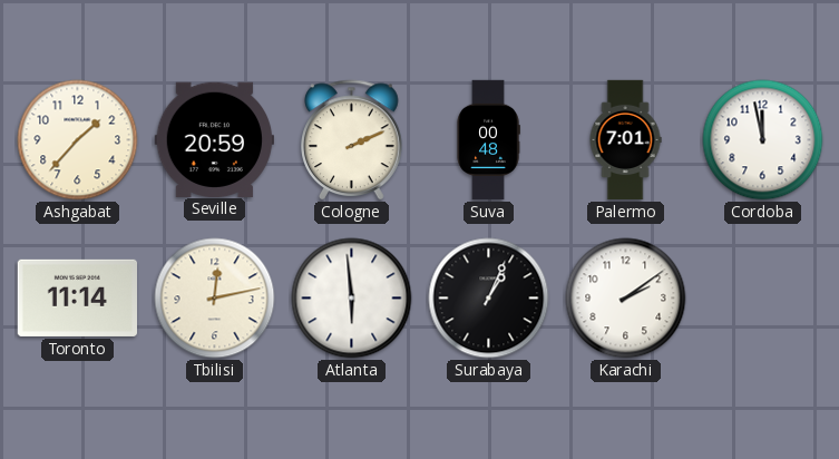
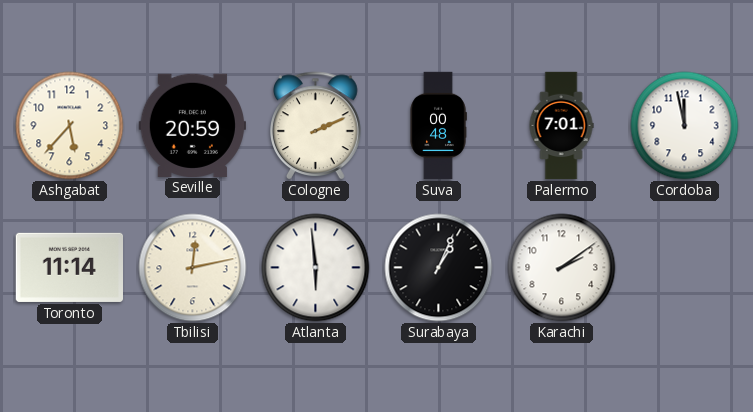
Ashgabat: 1:37 -> 5:37 (70, 126)
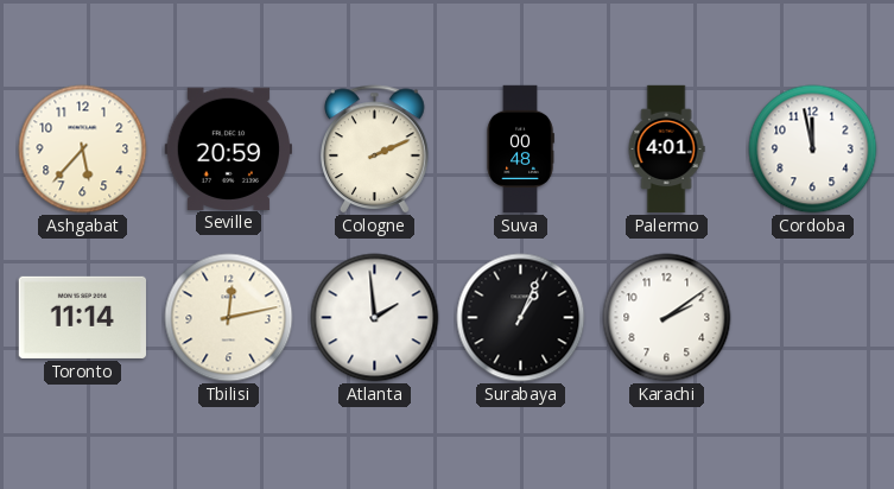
Palermo: 7:01 -> 4:01 (666, 150)
Atlanta: 5:59 -> 1:59 (375, 318)
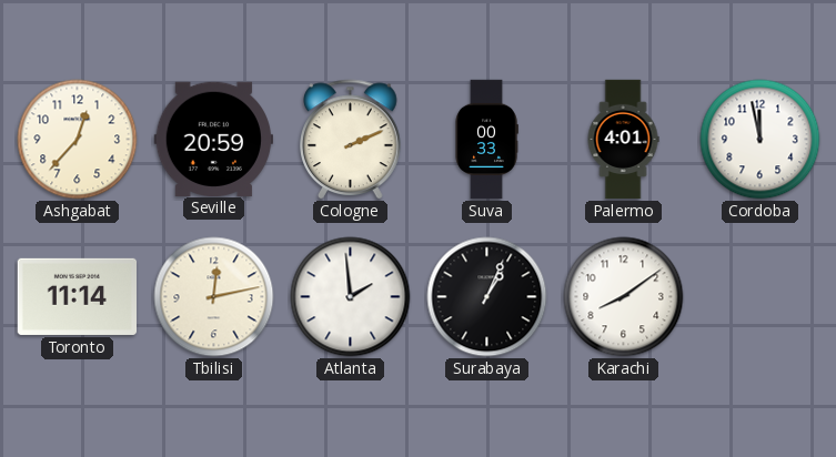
Ashgabat: 5:37 -> 12:37 (78, 140)
Suva: 00:48 -> 00:33 (486, 140)
Karachi: 2:09 -> 8:09 (624, 297)
